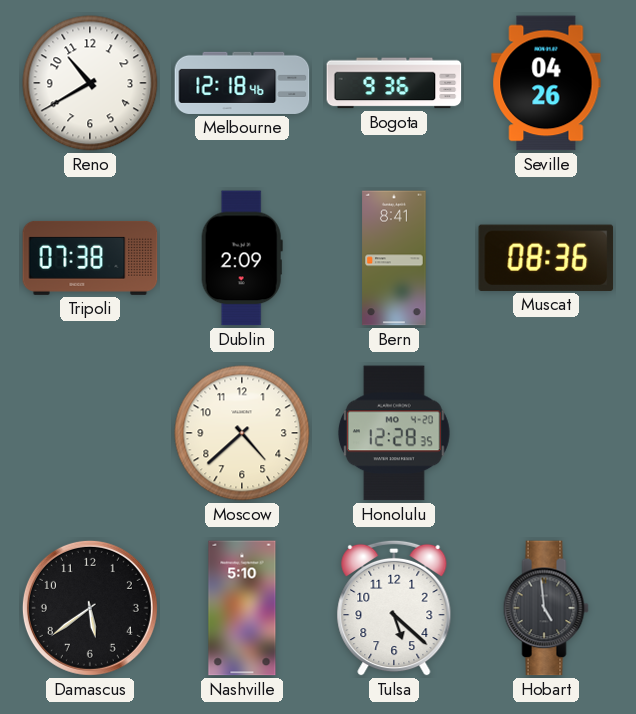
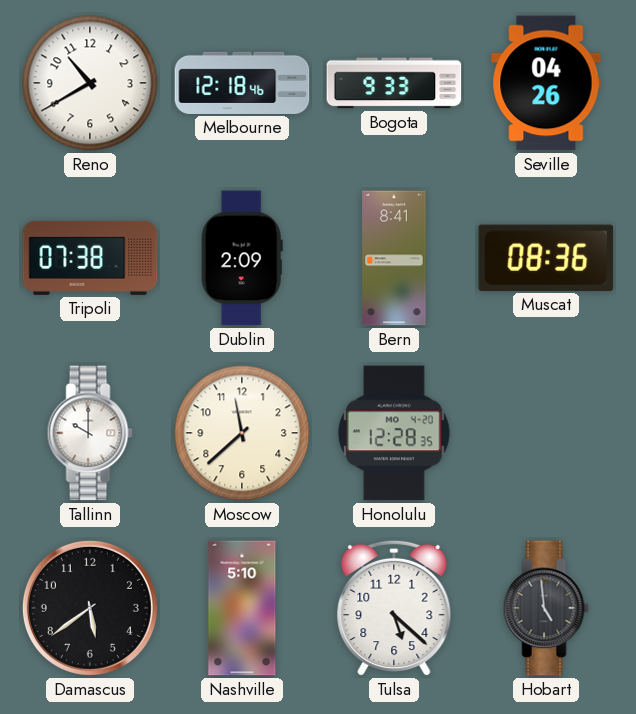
Bogota: 9:36 -> 9:33 (394, 83)
Tallinn: none -> 10:00 (90, 433)
Moscow: 4:38 -> 11:38 (242, 433)
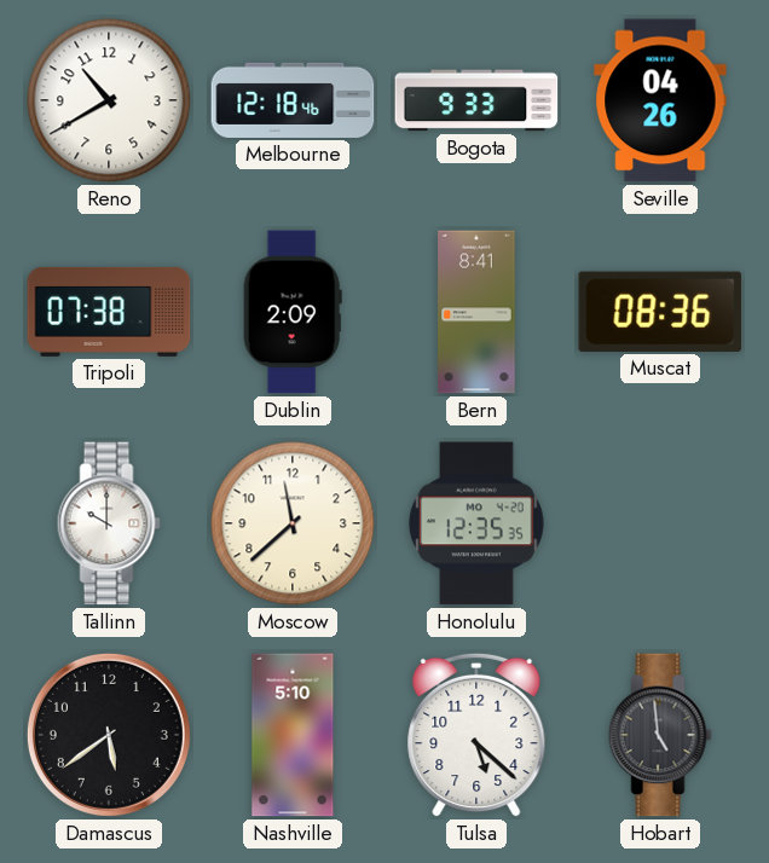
Honolulu: 12:28 -> 12:35 (476, 523)
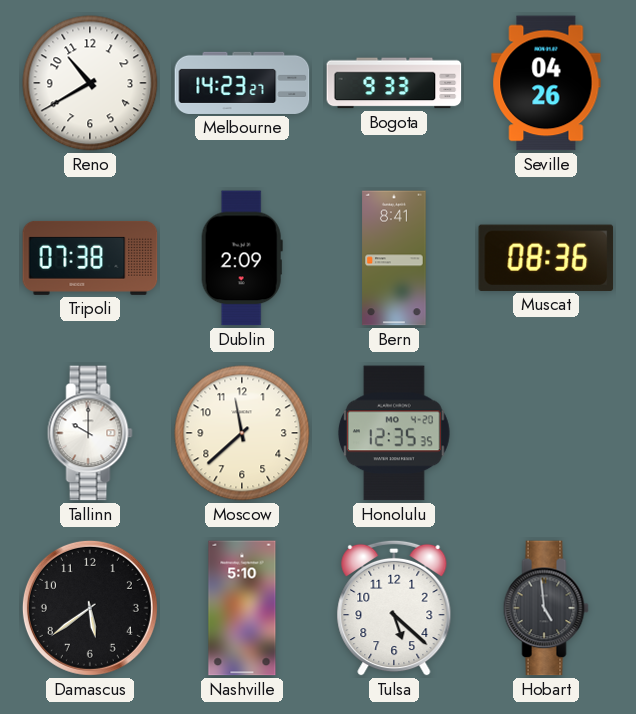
Melbourne: 12:18 -> 14:23 (242, 83)
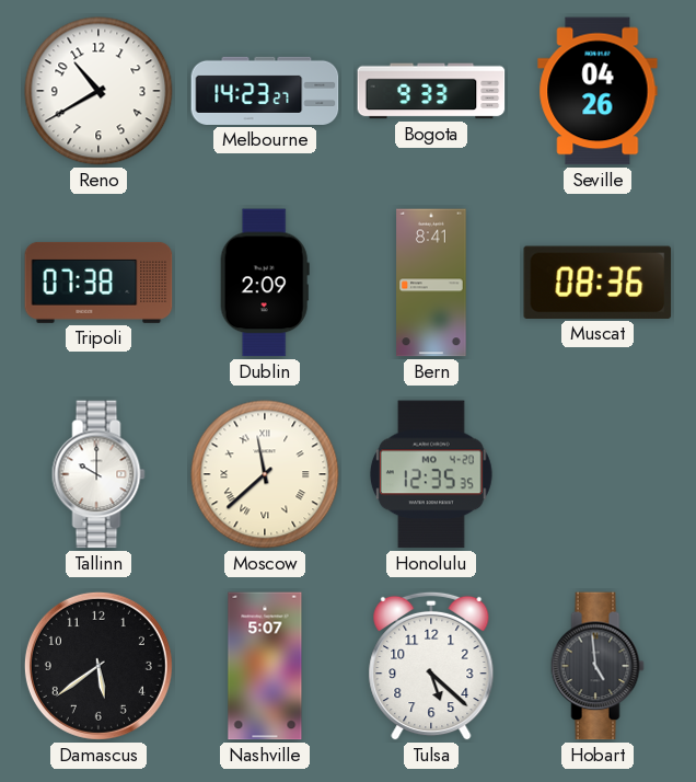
Moscow numerals: Arabic -> Roman (265, 474)
Nashville: 5:10 -> 5:07 (265, 666)
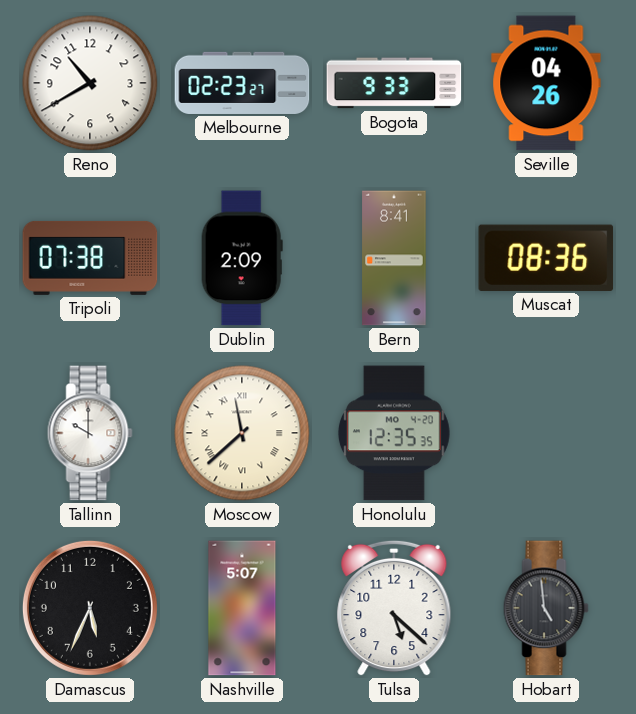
Melbourne: 14:23 -> 02:23 (242, 83)
Damascus: 5:39 -> 5:34 (90, 608)
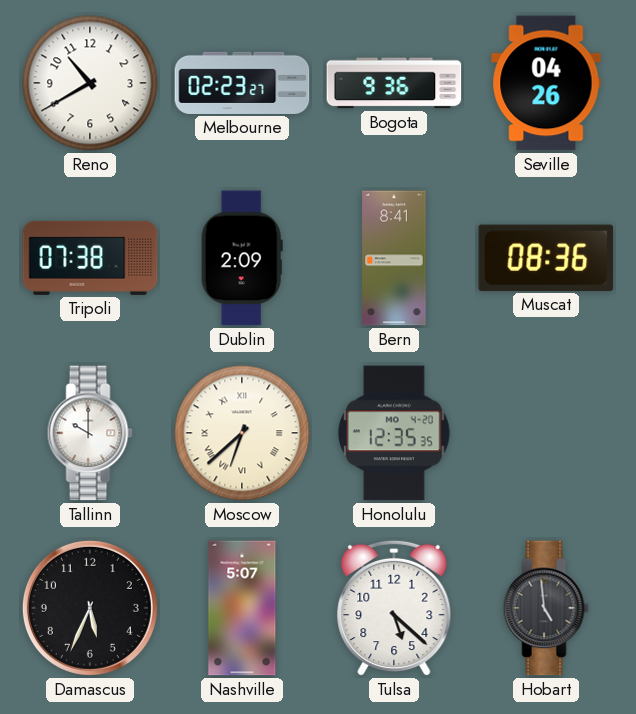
Bogota: 9:33 -> 9:36 (394, 83)
Moscow: 11:38 -> 6:38 (242, 433)
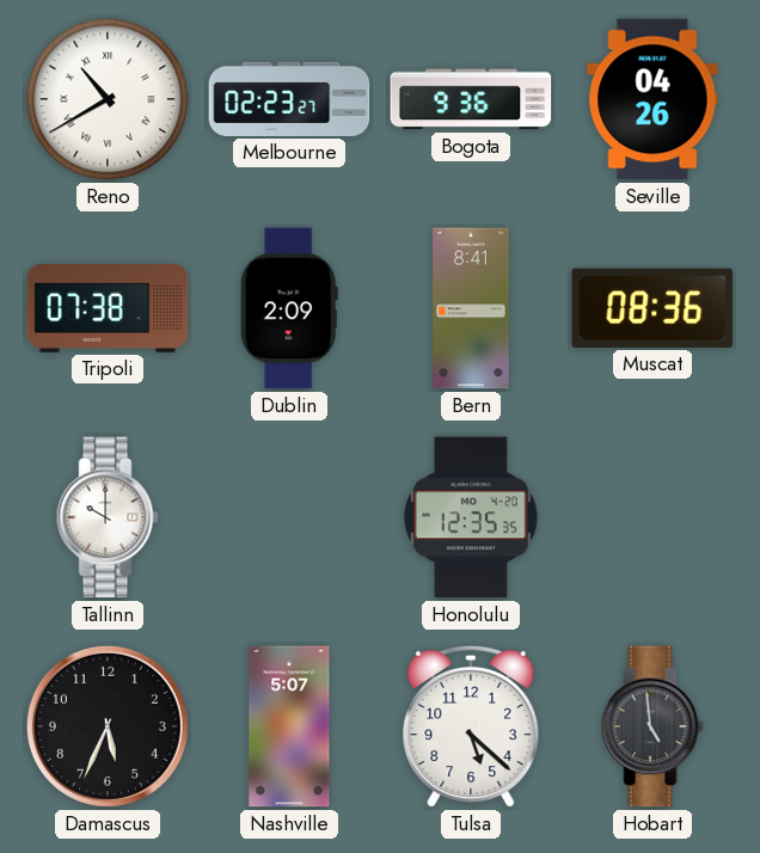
Reno numerals: Arabic -> Roman (108, 99)
Moscow: 6:38 -> none (242, 433)
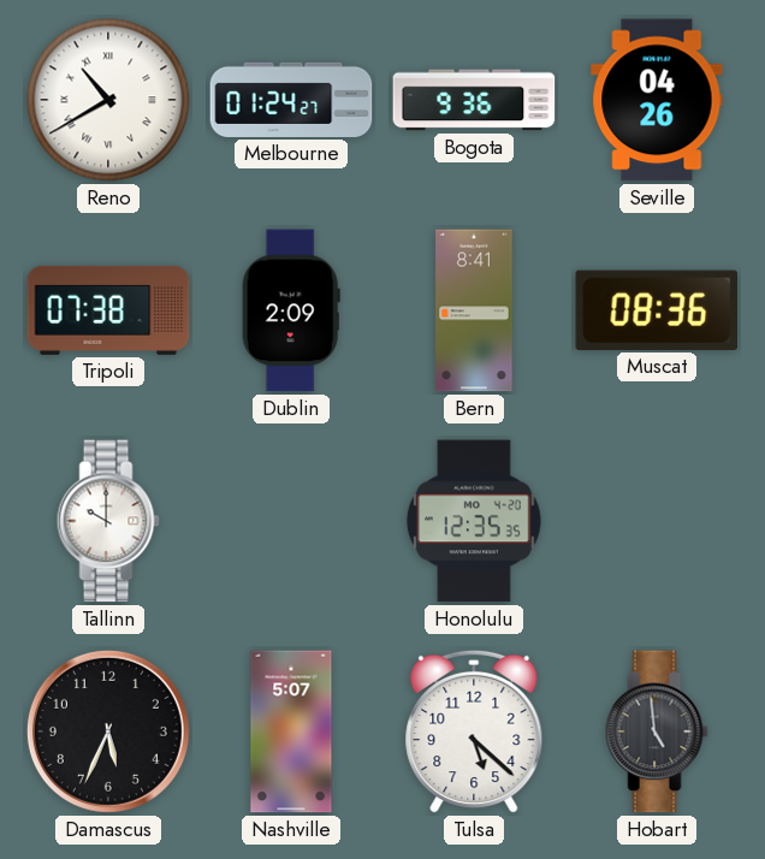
Melbourne: 02:23 -> 01:24 (291, 100)
